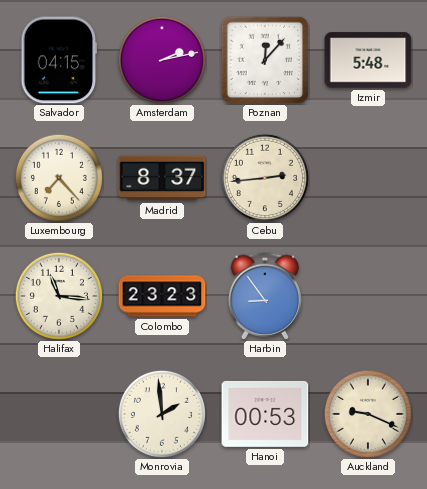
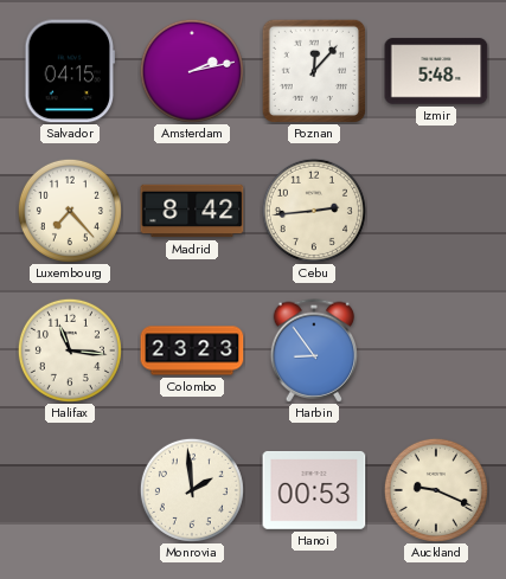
Madrid: 8:37 -> 8:42 (192, 211)
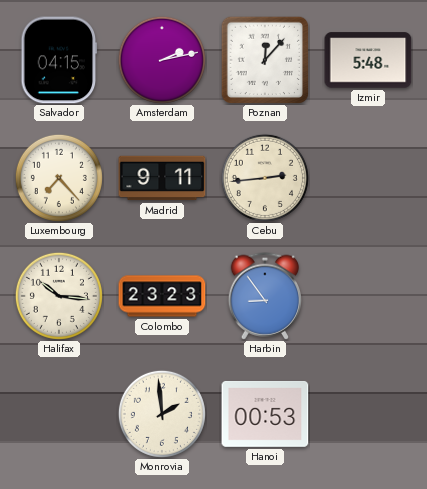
Madrid: 8:42 -> 9:11 (162, 178)
Halifax: 11:16 -> 10:16 (59, 296)
Auckland: 9:19 -> none (436, 490)
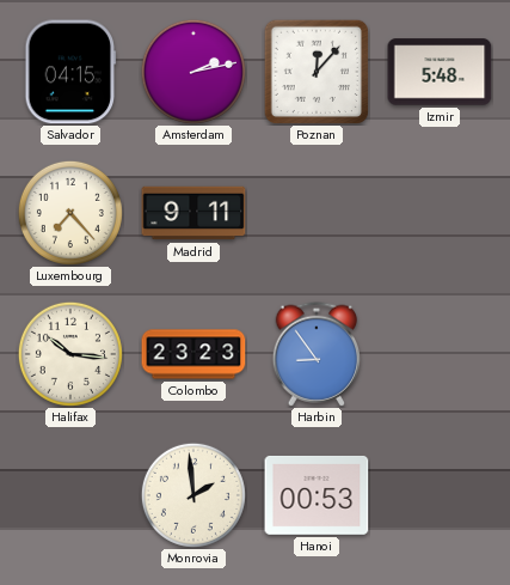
Cebu: 2:44 -> none (265, 178)
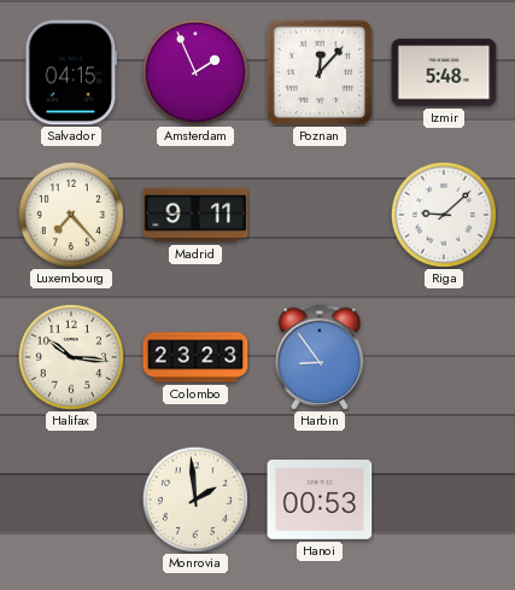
Amsterdam: 2:13 -> 1:56 (195, 72)
Riga: none -> 9:08 (444, 215)
